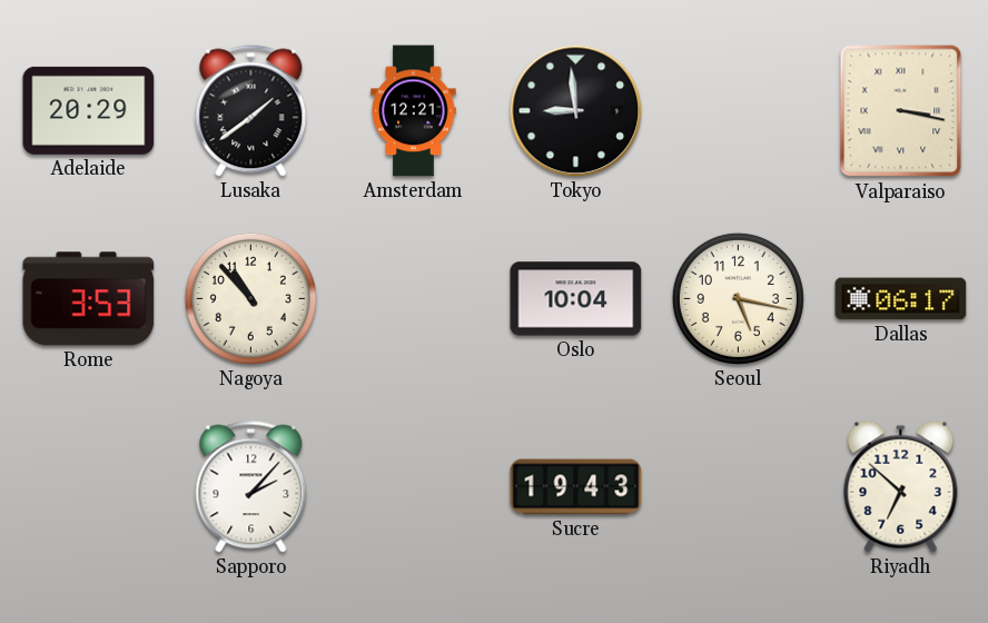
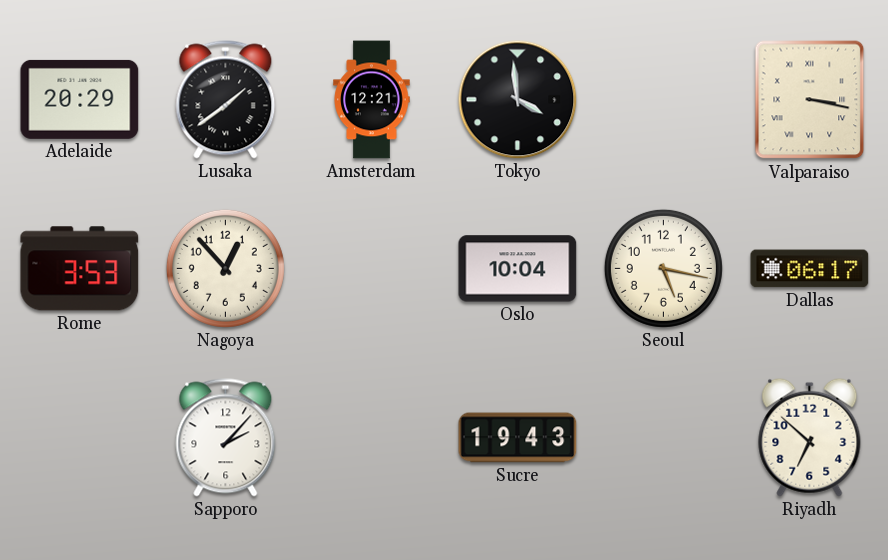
Tokyo: 8:59 -> 3:59 (518, 100)
Nagoya: 10:53 -> 12:53 (225, 268)
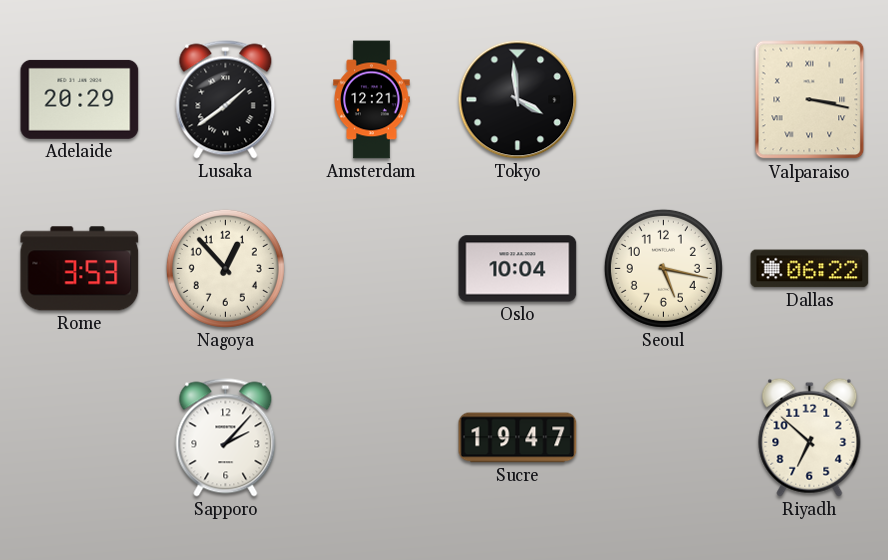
Dallas: 06:17 -> 06:22 (810, 269)
Sucre: 19:43 -> 19:47 (518, 438)
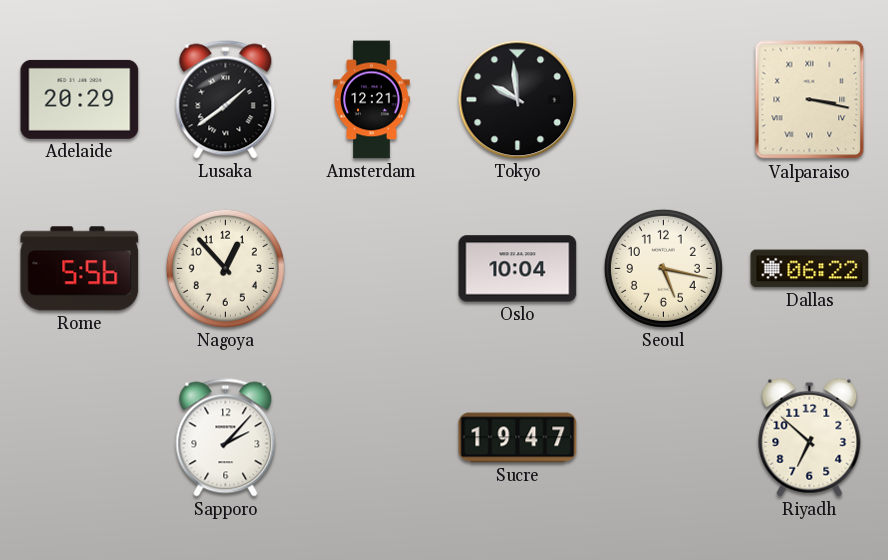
Tokyo: 3:59 -> 9:59 (518, 100)
Rome: 3:53 -> 5:56 (80, 269)
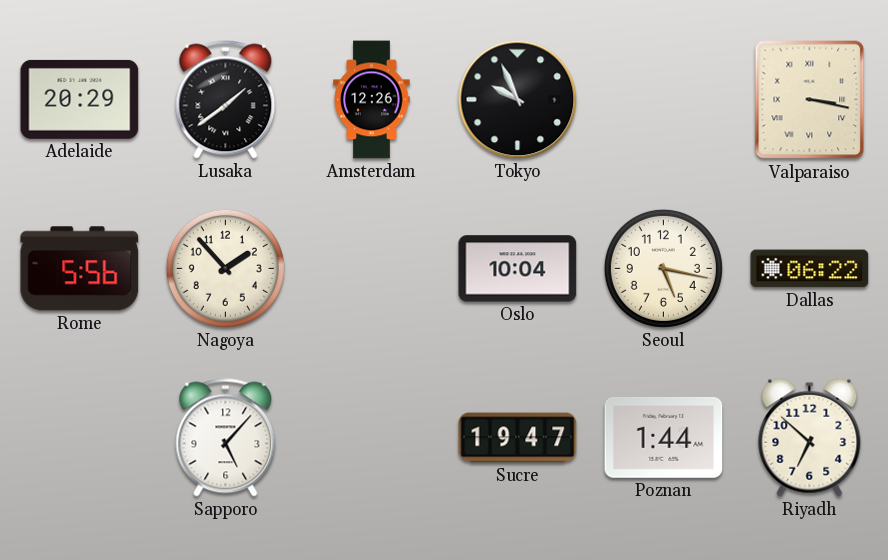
Amsterdam: 12:21 -> 12:26 (372, 100)
Tokyo: 9:59 -> 9:56 (518, 100)
Nagoya: 12:53 -> 1:53 (225, 268)
Sapporo: 2:07 -> 5:07 (226, 438)
Poznan: none -> 1:44 (664, 438)
